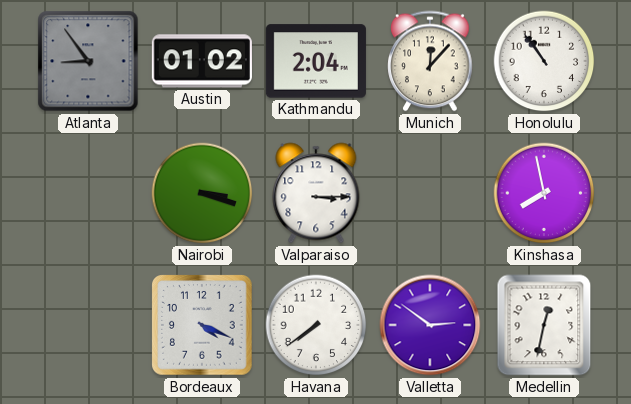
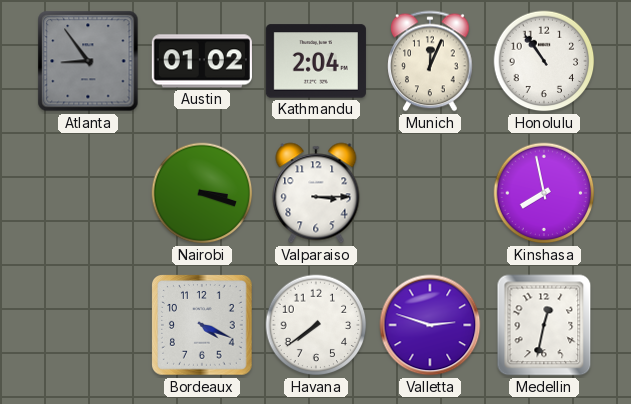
Munich: 12:07 -> 12:04 (430, 61)
Valletta: 2:51 -> 2:48 (430, 325)
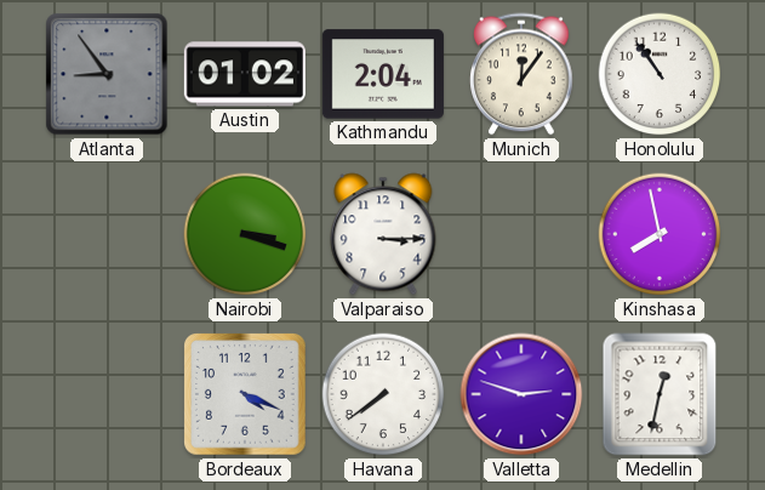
Munich: 12:04 -> 12:06 (521, 74)
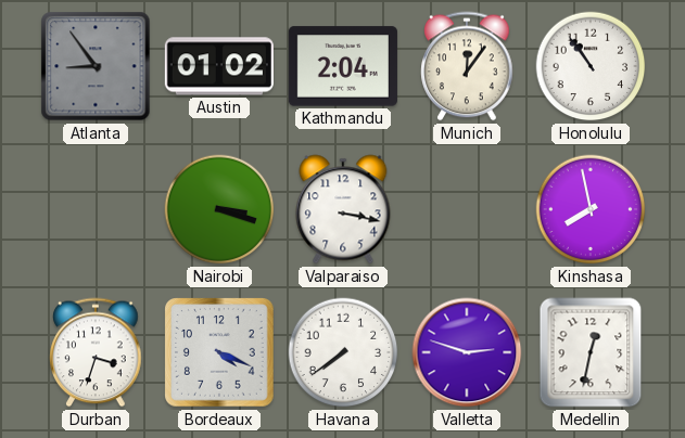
Valparaiso: 3:15 -> 3:17 (343, 209)
Durban: none -> 3:33 (96, 352)
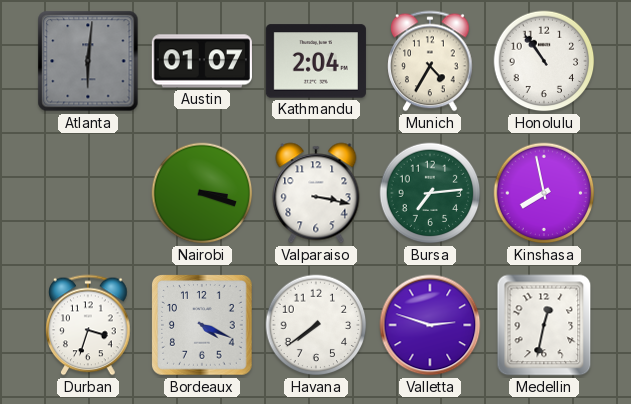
Atlanta: 8:54 -> 6:01 (88, 61)
Austin: 01:02 -> 01:07 (202, 61)
Munich: 12:06 -> 4:35 (430, 61)
Bursa: none -> 7:14 (430, 193)
